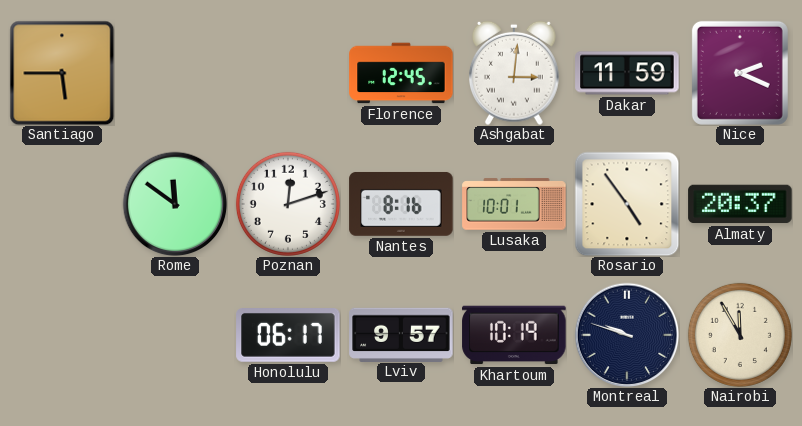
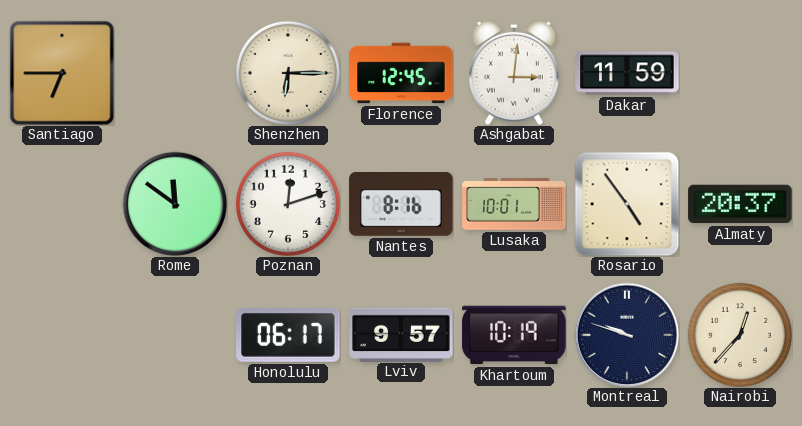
Santiago: 5:45 -> 6:45 (62, 73)
Shenzhen: none -> 6:15 (288, 73)
Nice: 2:19 -> none (740, 73)
Nairobi: 11:55 -> 12:37 (740, 335)
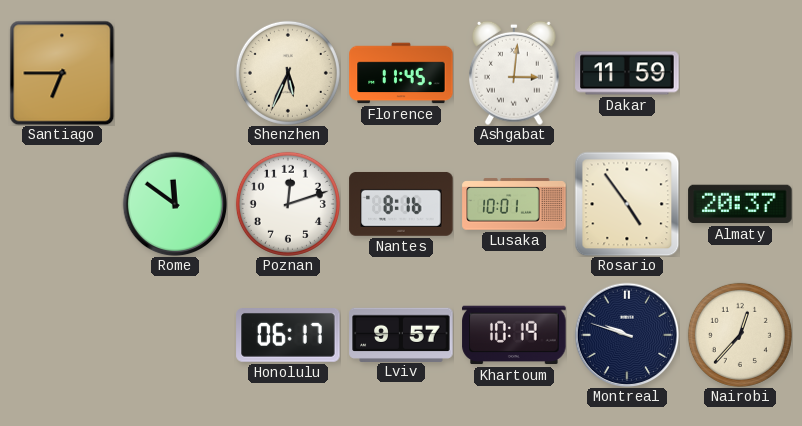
Shenzhen: 6:15 -> 5:34 (288, 73)
Florence: 12:45 -> 11:45 (401, 73)
